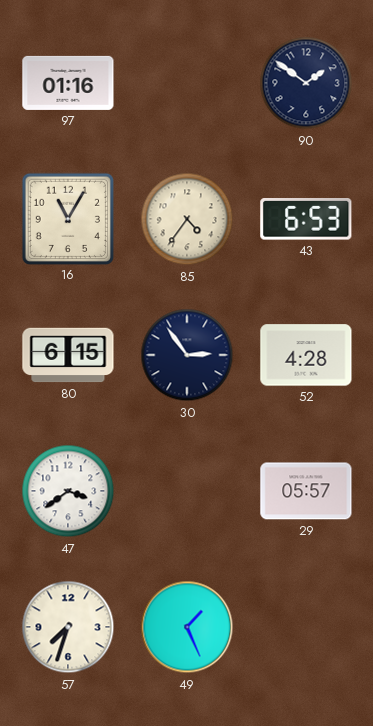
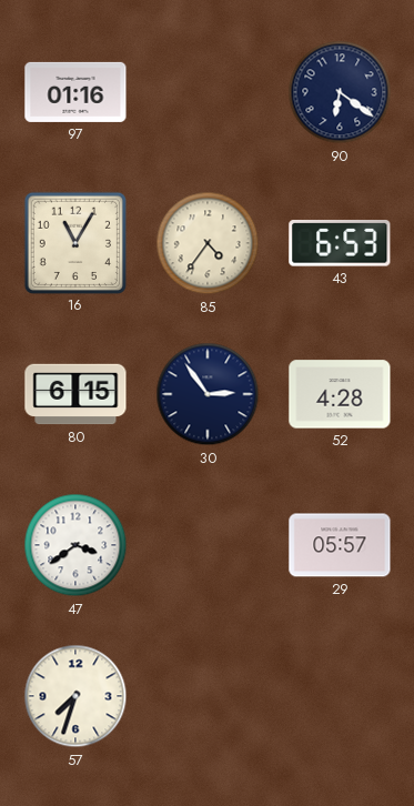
90: 1:51 -> 6:21 (340, 92)
49: 1:26 -> none (187, 627)
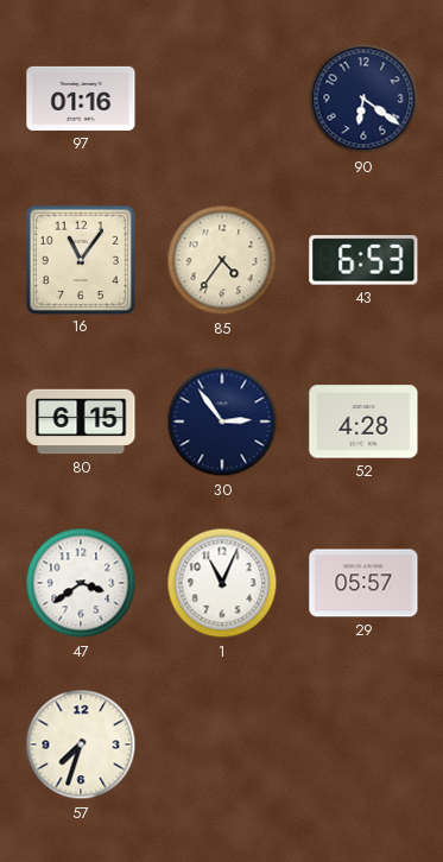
16: 11:05 -> 11:06 (80, 259)
1: none -> 11:04 (222, 583)
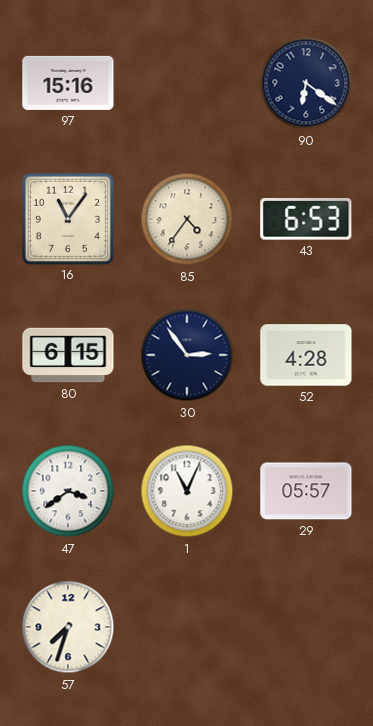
97: 01:16 -> 15:16 (68, 83)
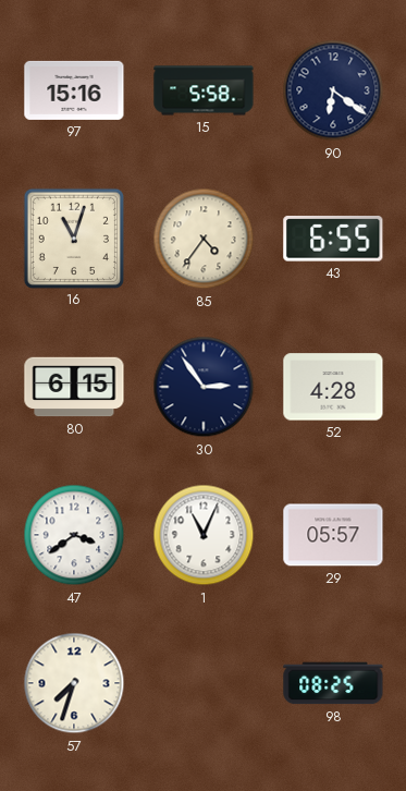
15: none -> 5:58 (204, 90)
16: 11:06 -> 11:03 (73, 238)
43: 6:53 -> 6:55 (333, 240)
98: none -> 08:25 (333, 683)
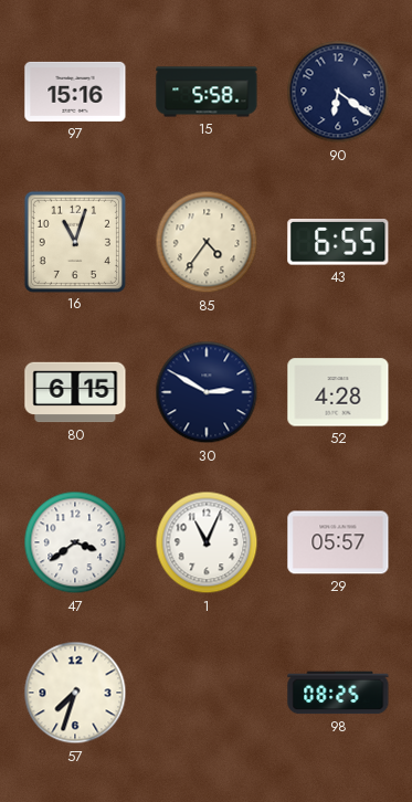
30: 2:54 -> 2:50 (207, 392)
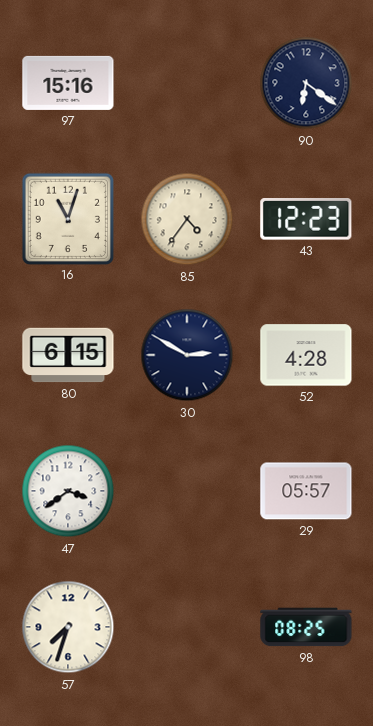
15: 5:58 -> none (207, 92)
43: 6:55 -> 12:23 (306, 220)
1: 11:04 -> none (207, 542)
